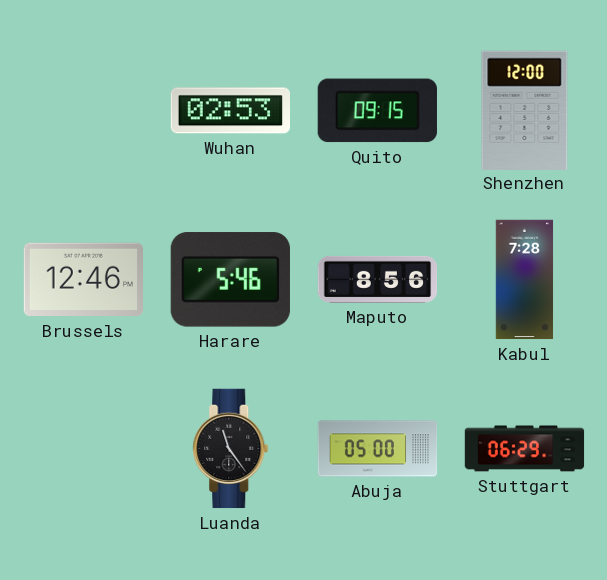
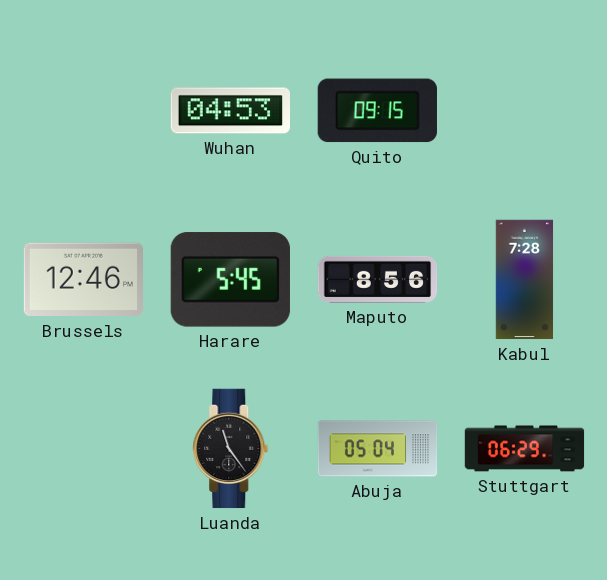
Wuhan: 02:53 -> 04:53 (230, 111)
Shenzhen: 12:00 -> none (525, 110)
Harare: 5:46 -> 5:45 (230, 280)
Abuja: 05:00 -> 05:04 (378, 449)
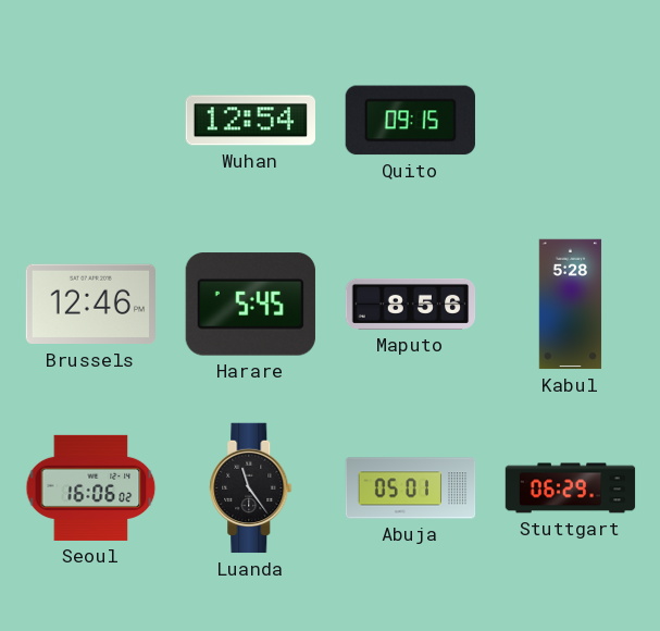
Wuhan: 04:53 -> 12:54 (250, 121)
Kabul: 7:28 -> 5:28 (571, 305)
Seoul: none -> 16:06 (91, 487)
Abuja: 05:04 -> 05:01 (411, 488)
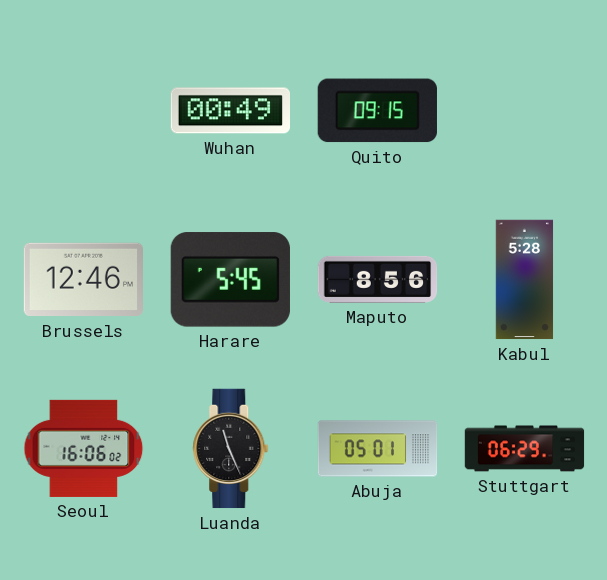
Wuhan: 12:54 -> 00:49 (230, 111)
Luanda: 11:24 -> 11:26 (231, 449)
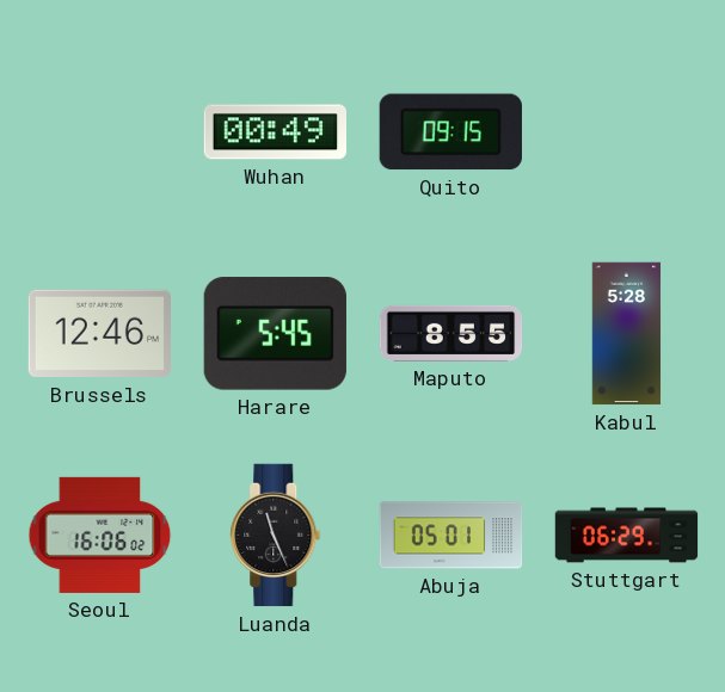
Maputo: 8:56 -> 8:55 (451, 333)
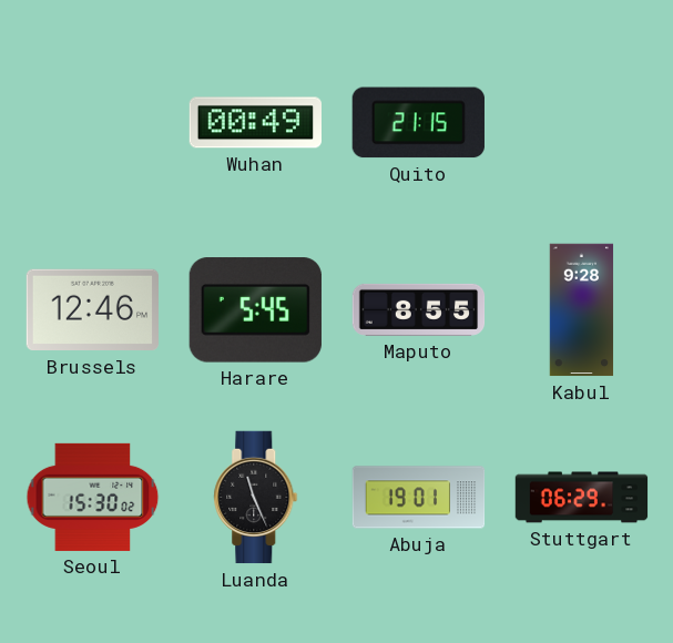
Quito: 09:15 -> 21:15 (418, 123)
Kabul: 5:28 -> 9:28 (582, 310)
Seoul: 16:06 -> 15:30 (93, 497)
Abuja: 05:01 -> 19:01 (419, 498)
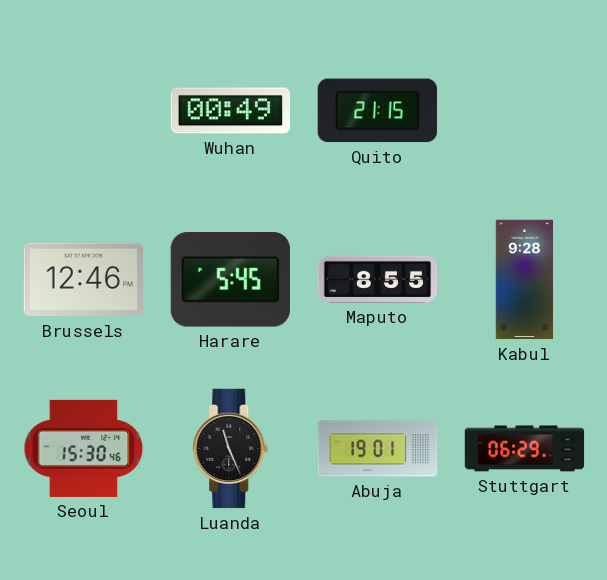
Seoul: 15:30:02 -> 15:30:46 (84, 448)
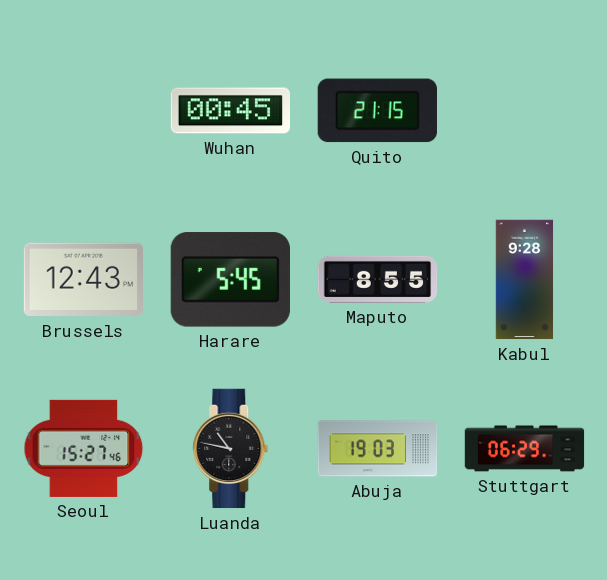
Wuhan: 00:49 -> 00:45 (230, 111)
Brussels: 12:46 -> 12:43 (83, 280)
Seoul: 15:30 -> 15:27 (84, 448)
Luanda: 11:26 -> 10:47 (231, 449)
Abuja: 19:01 -> 19:03 (378, 449)
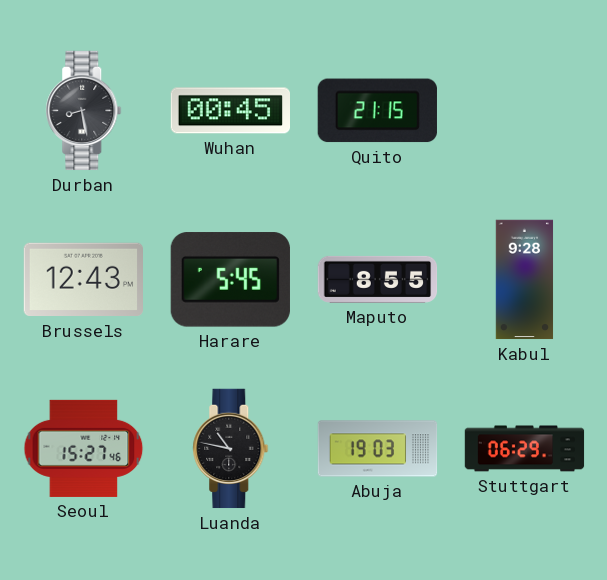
Durban: none -> 8:28 (84, 111)
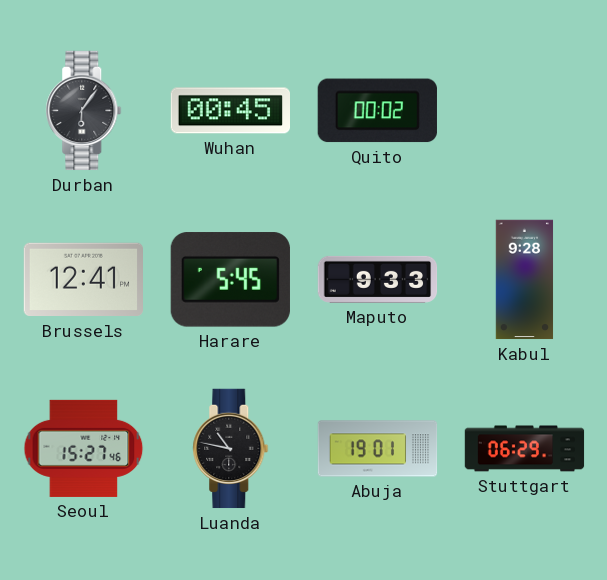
Durban: 8:28 -> 6:06 (84, 111)
Quito: 21:15 -> 00:02 (377, 111)
Brussels: 12:43 -> 12:41 (83, 280)
Maputo: 8:55 -> 9:33 (378, 279)
Abuja: 19:03 -> 19:01 (378, 449)
